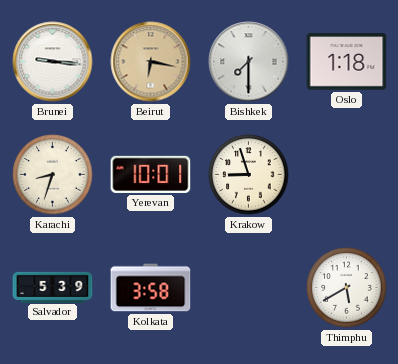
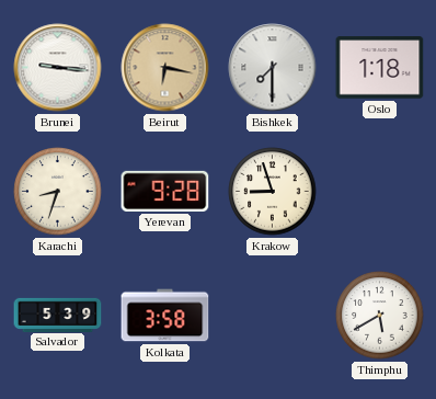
Yerevan: 10:01 -> 9:28 (165, 191)
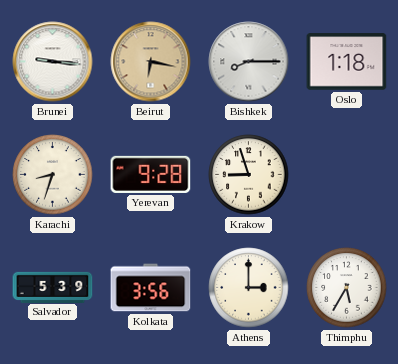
Bishkek: 7:30 -> 8:15 (249, 62)
Kolkata: 3:58 -> 3:56 (151, 288)
Athens: none -> 3:00 (249, 288)
Thimphu: 5:40 -> 5:35 (347, 288)
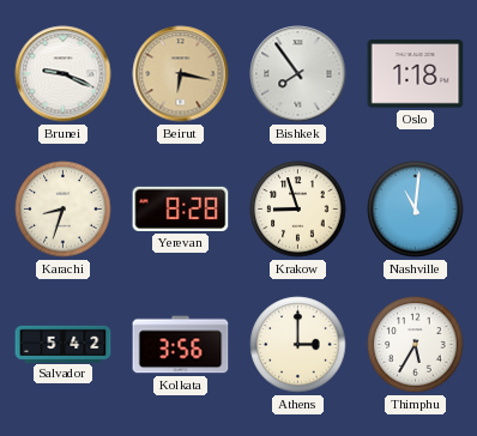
Brunei: 9:16 -> 9:19 (64, 74)
Bishkek: 8:15 -> 7:54 (298, 74)
Yerevan: 9:28 -> 8:28 (181, 208)
Nashville: none -> 11:01 (416, 210)
Salvador: 5:39 -> 5:42 (64, 344)
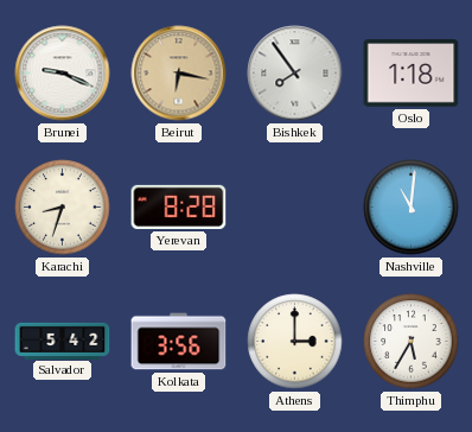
Krakow: 8:57 -> none (298, 210)
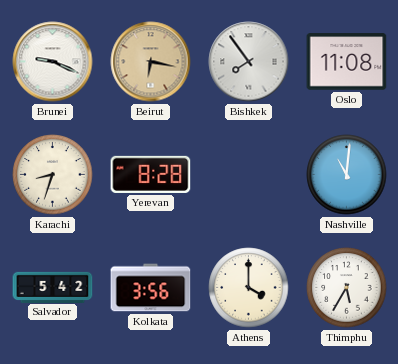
Oslo: 1:18 -> 11:08 (347, 62)
Athens: 3:00 -> 4:00 (249, 288)
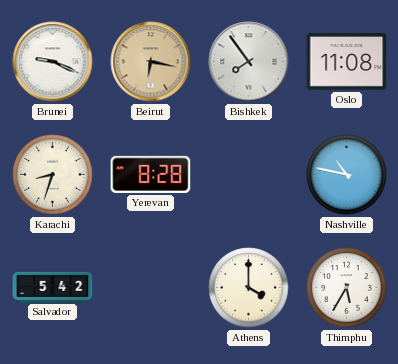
Nashville: 11:01 -> 10:47 (347, 175)
Kolkata: 3:56 -> none (151, 288)
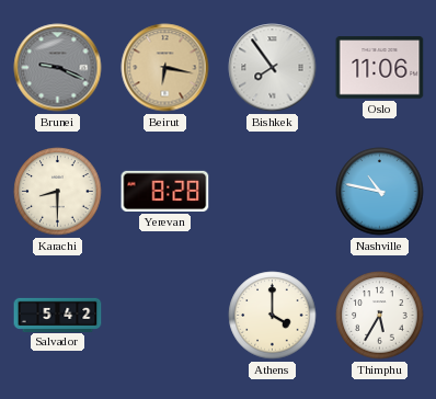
Brunei dial: white -> grey (58, 68)
Oslo: 11:08 -> 11:06 (380, 68)
Karachi: 8:33 -> 8:30 (58, 192)
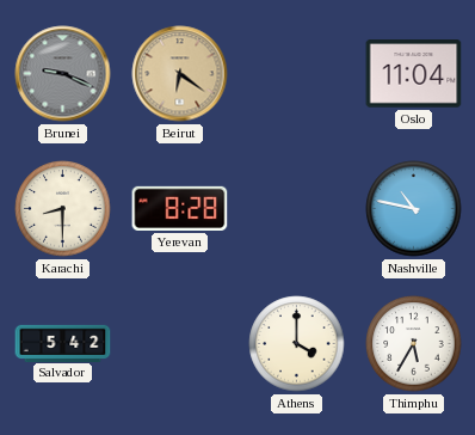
Beirut: 6:17 -> 6:21 (180, 74)
Bishkek: 7:54 -> none (273, 68)
Oslo: 11:06 -> 11:04 (414, 74)
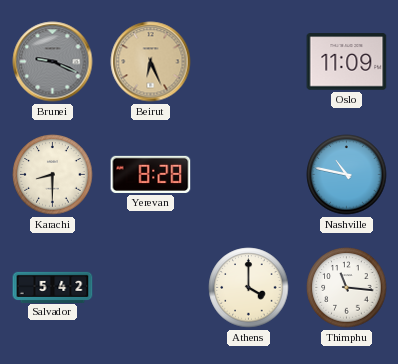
Beirut: 6:21 -> 6:26 (151, 62)
Oslo: 11:04 -> 11:09 (347, 62)
Thimphu: 5:35 -> 11:16 (347, 288)
